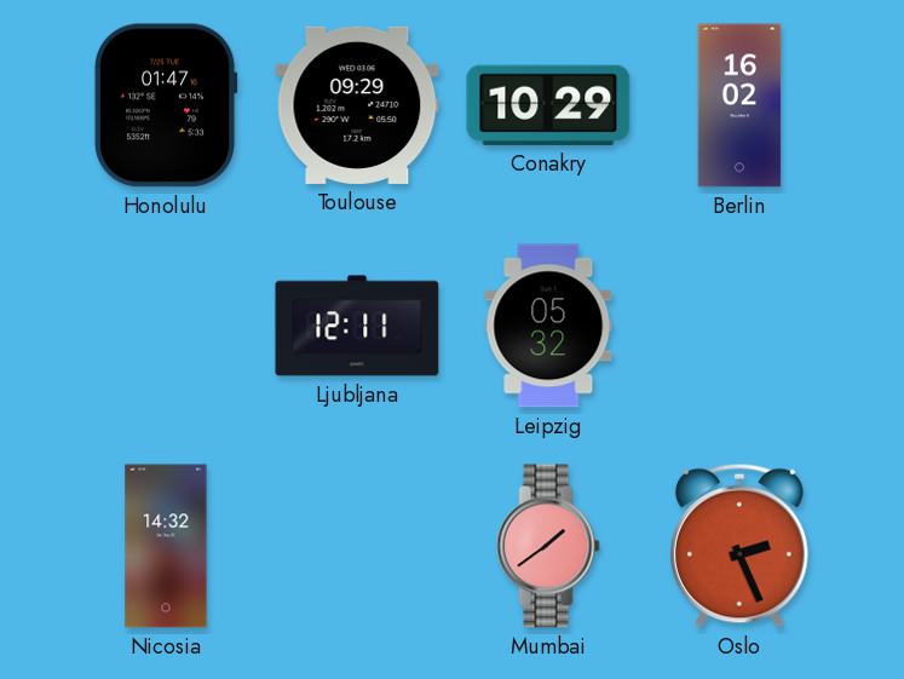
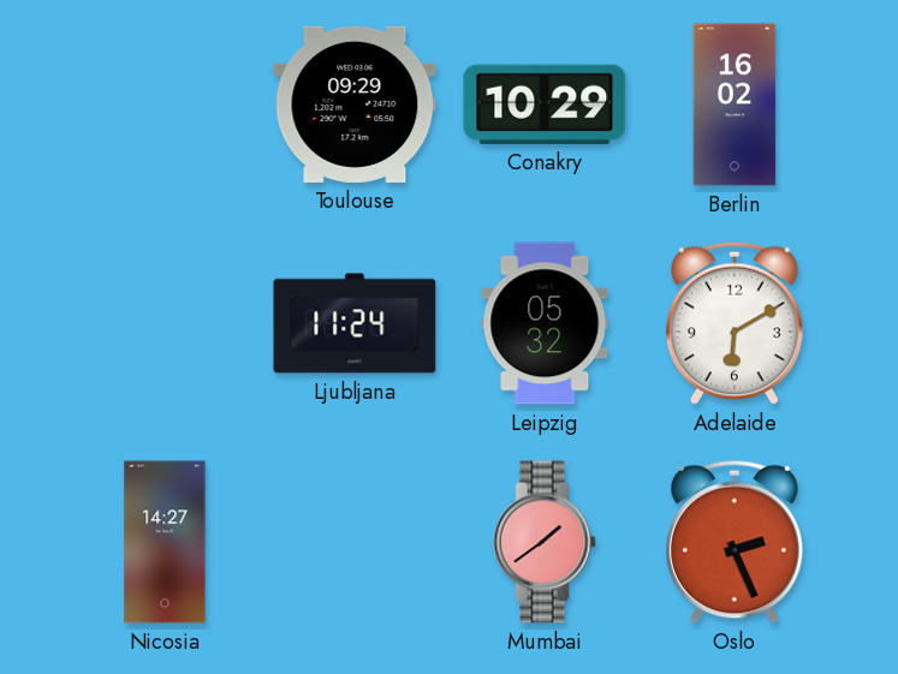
Honolulu: 01:47 -> none (166, 105)
Ljubljana: 12:11 -> 11:24 (355, 323)
Adelaide: none -> 6:10 (735, 323)
Nicosia: 14:32 -> 14:27 (165, 542)
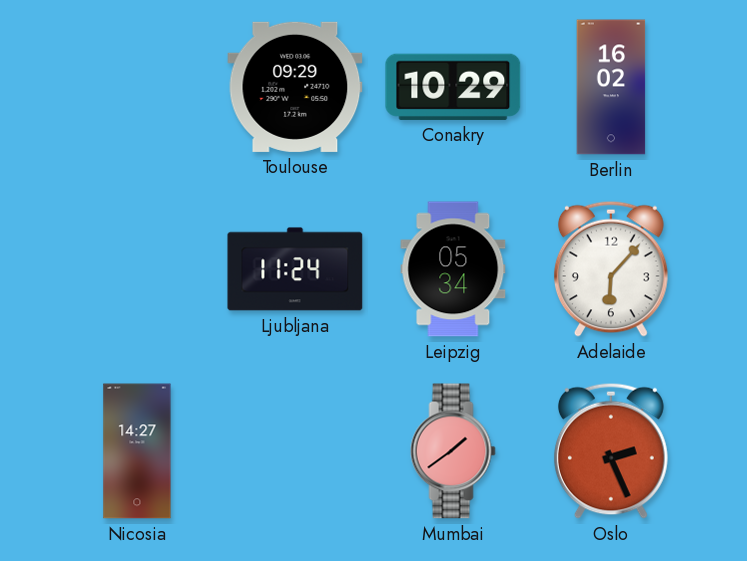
Leipzig: 05:32 -> 05:34 (453, 269)
Adelaide: 6:10 -> 6:07 (611, 269)
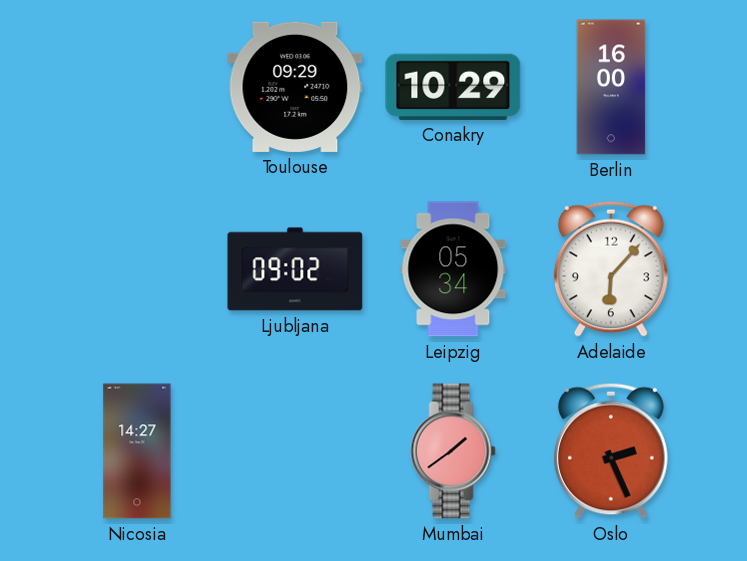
Berlin: 16:02 -> 16:00 (611, 87)
Ljubljana: 11:24 -> 09:02 (295, 269)
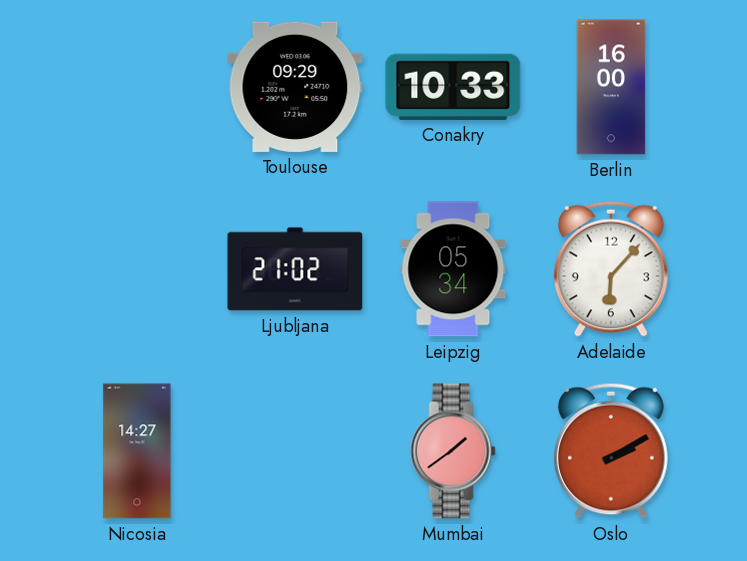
Conakry: 10:29 -> 10:33 (453, 87)
Ljubljana: 09:02 -> 21:02 (295, 269)
Oslo: 2:26 -> 2:10 (611, 451)
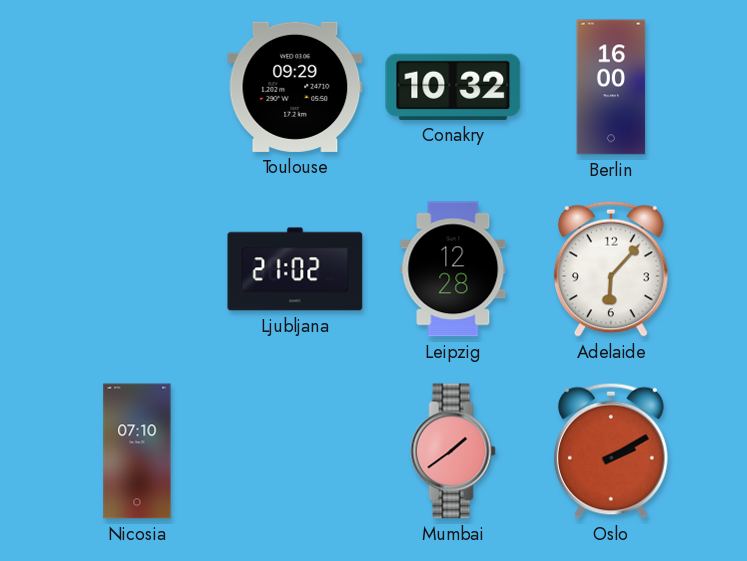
Conakry: 10:33 -> 10:32 (453, 87)
Leipzig: 05:34 -> 12:28 (453, 269)
Nicosia: 14:27 -> 07:10 (137, 451)
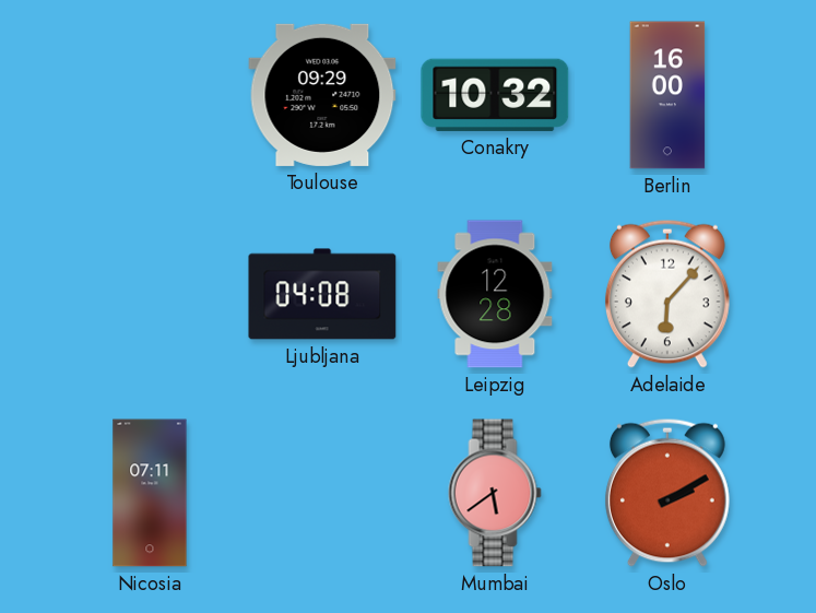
Ljubljana: 21:02 -> 04:08 (322, 294)
Nicosia: 07:10 -> 07:11 (150, 493)
Mumbai: 1:39 -> 5:39 (495, 493)
